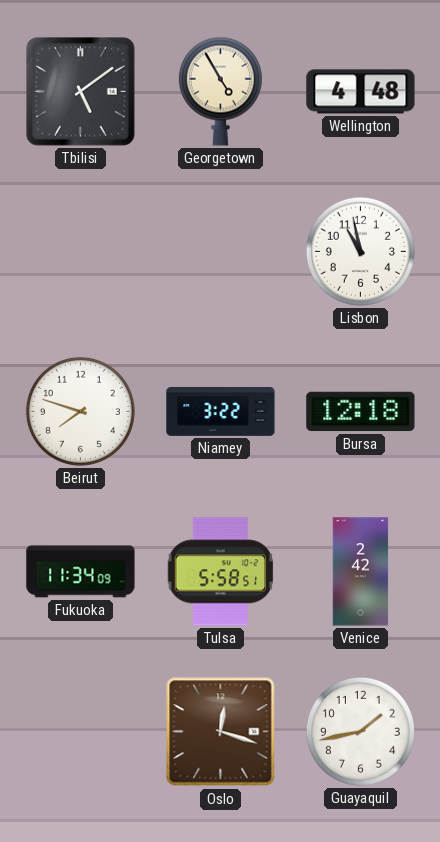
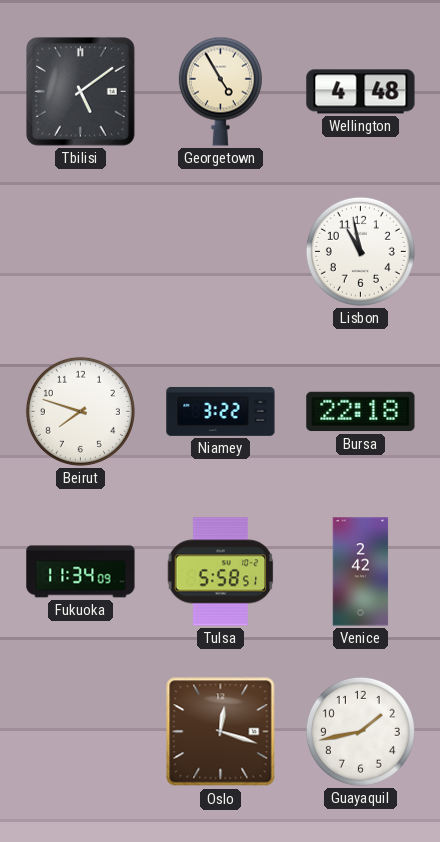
Bursa: 12:18 -> 22:18 (361, 412)
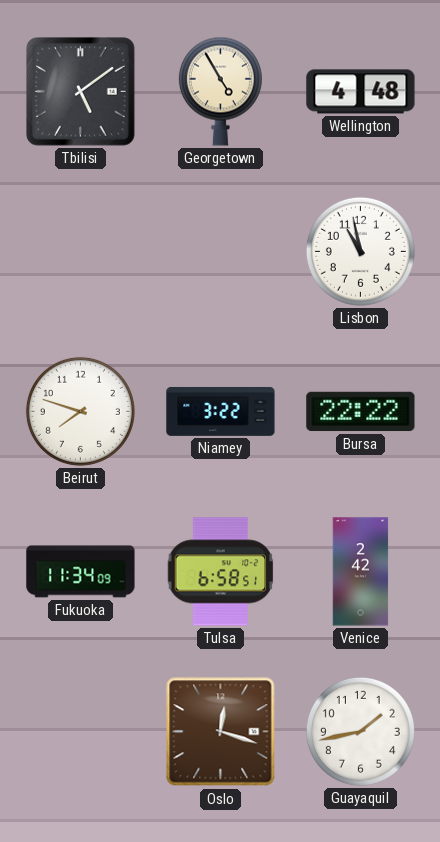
Bursa: 22:18 -> 22:22 (361, 412)
Tulsa: 5:58 -> 6:58 (221, 572)
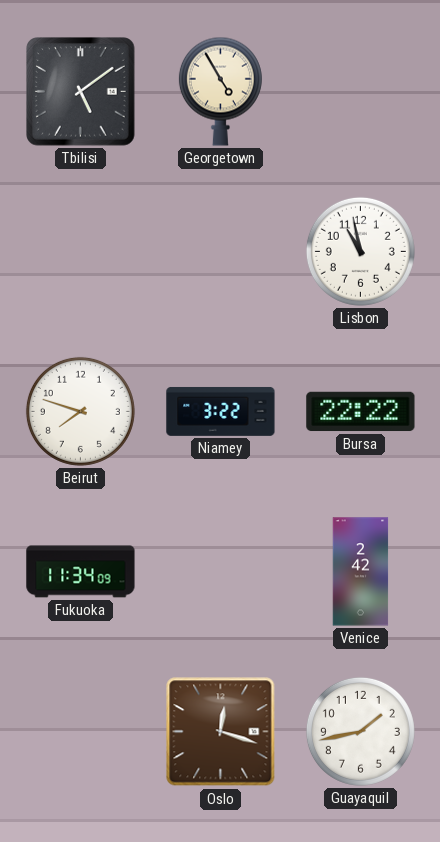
Wellington: 4:48 -> none (361, 92)
Tulsa: 6:58 -> none (221, 572)
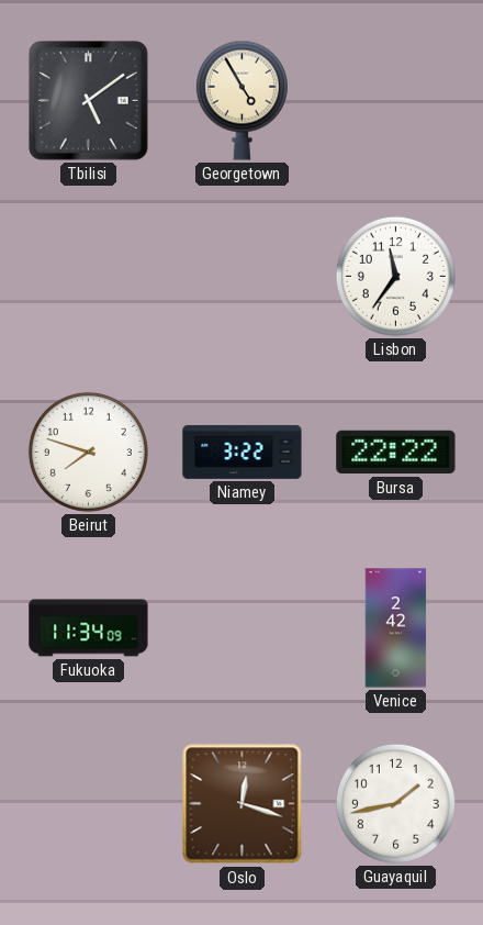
Lisbon: 10:58 -> 11:36 (395, 276)
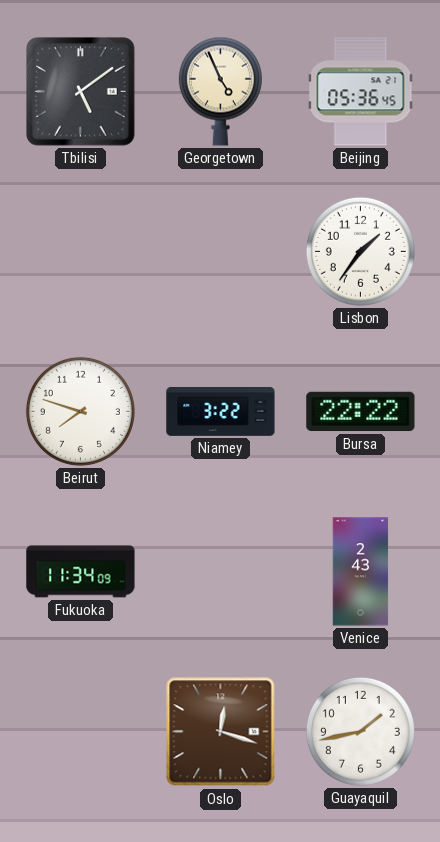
Georgetown: 4:55 -> 4:56 (220, 91)
Beijing: none -> 05:36 (361, 92)
Lisbon: 11:36 -> 1:36 (360, 251)
Venice: 2:42 -> 2:43 (361, 572)
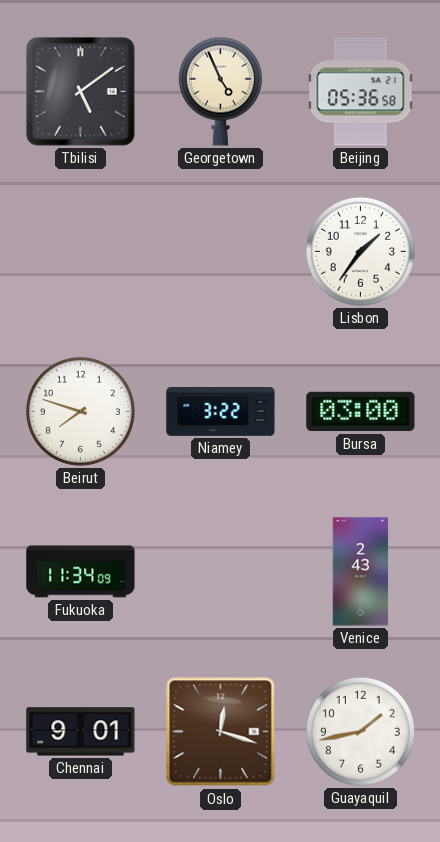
Beijing: 05:36:45 -> 05:36:58 (361, 92)
Bursa: 22:22 -> 03:00 (361, 412)
Chennai: none -> 9:01 (81, 732)
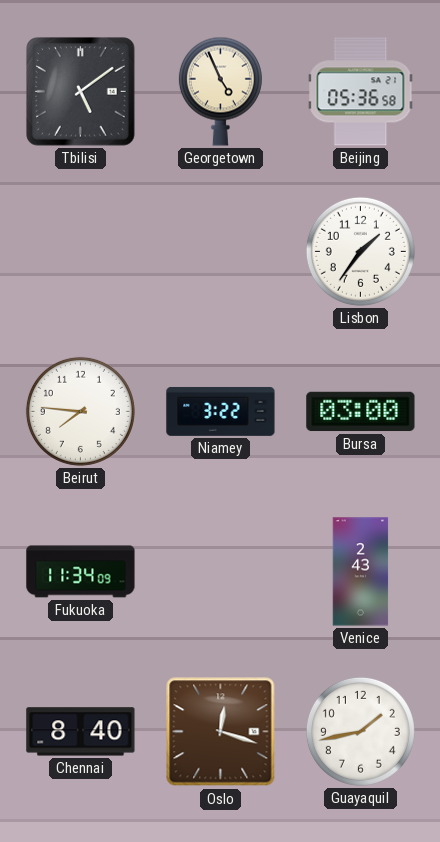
Beirut: 7:48 -> 7:46 (80, 411)
Chennai: 9:01 -> 8:40 (81, 732)
